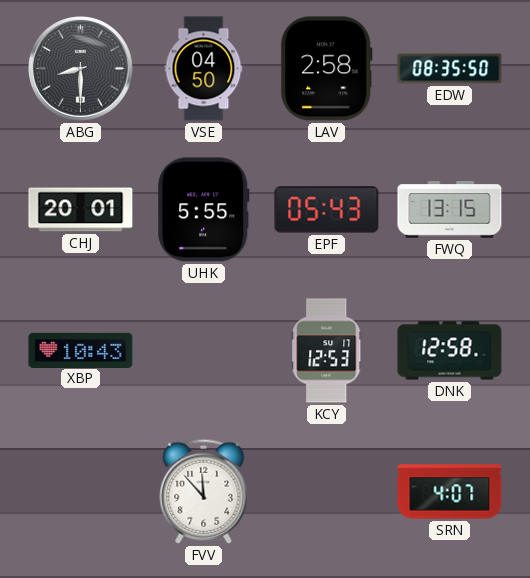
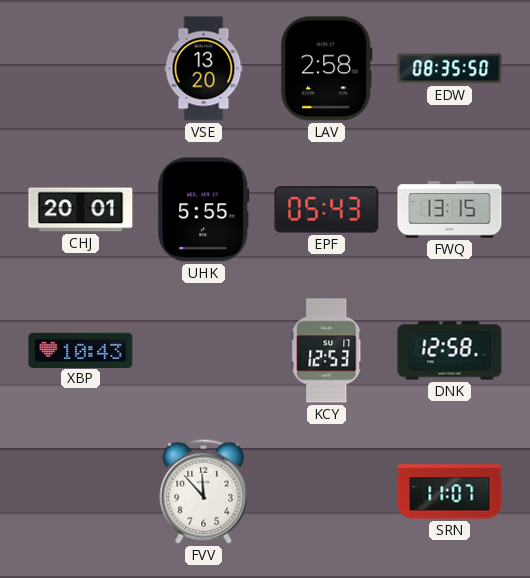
ABG: 8:30 -> none (81, 69)
VSE: 04:50 -> 13:20 (204, 69)
SRN: 4:07 -> 11:07 (450, 492)
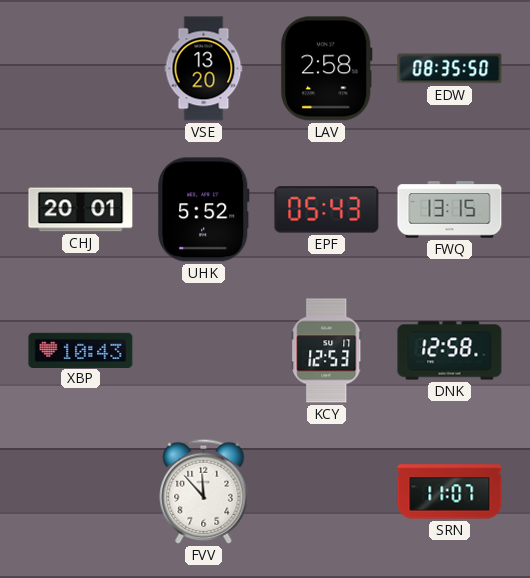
UHK: 5:55 -> 5:52 (204, 210)
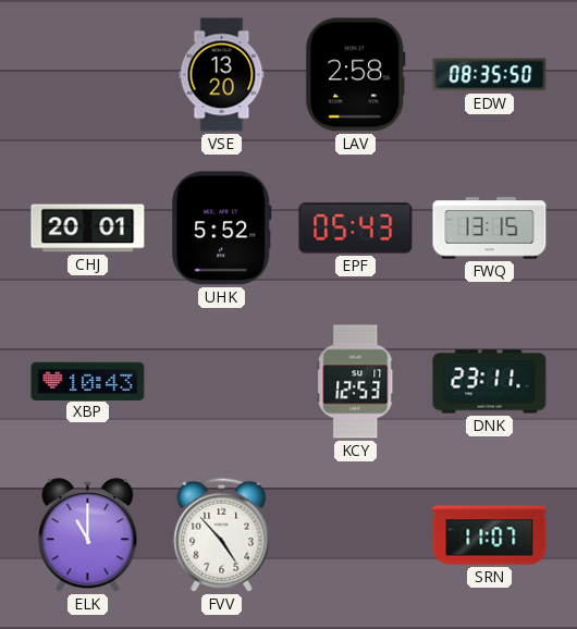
DNK: 12:58 -> 23:11 (490, 382)
ELK: none -> 11:00 (88, 535)
FVV: 11:53 -> 4:53 (222, 534)
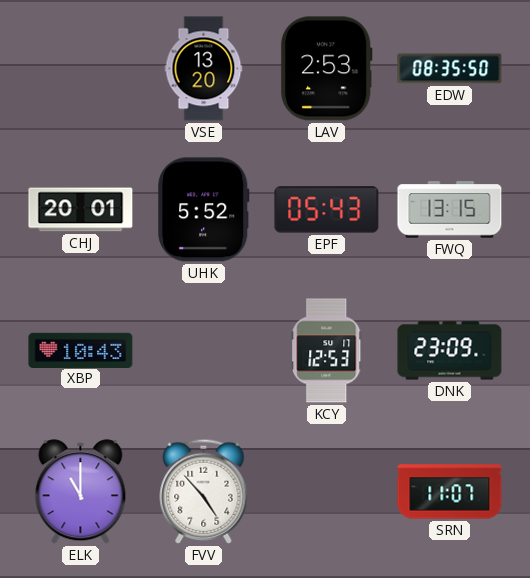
LAV: 2:58 -> 2:53 (326, 69)
DNK: 23:11 -> 23:09 (450, 351)
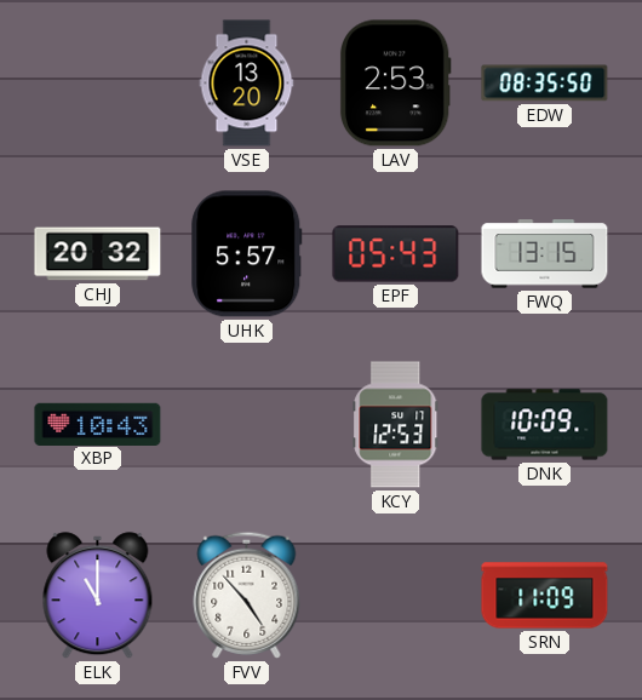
CHJ: 20:01 -> 20:32 (98, 254)
UHK: 5:52 -> 5:57 (247, 254)
DNK: 23:09 -> 10:09 (545, 425)
SRN: 11:07 -> 11:09 (545, 596)
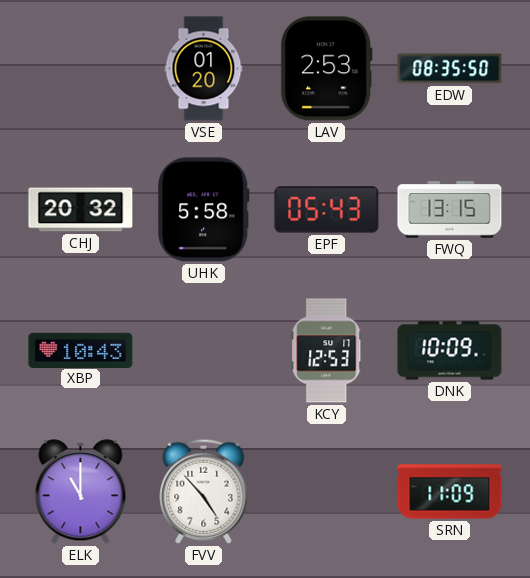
VSE: 13:20 -> 01:20 (204, 69)
UHK: 5:57 -> 5:58 (204, 210)
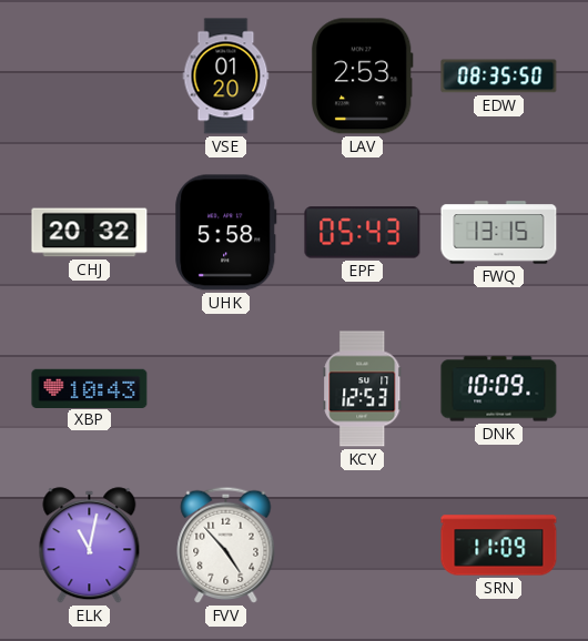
ELK: 11:00 -> 11:02 (90, 546)
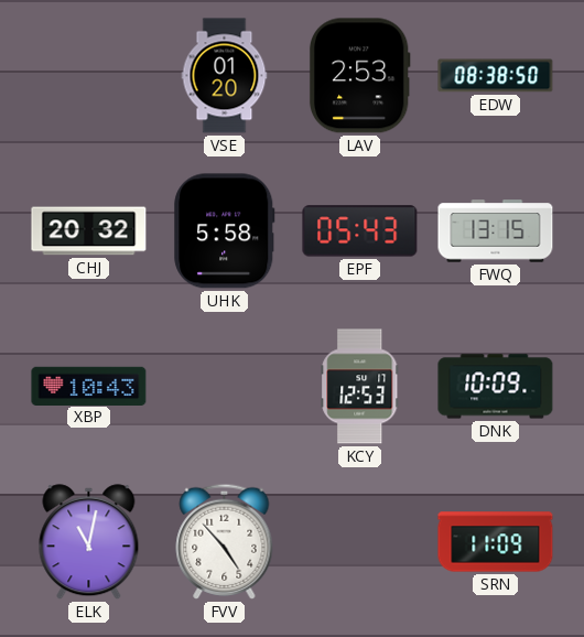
EDW: 08:35 -> 08:38 (496, 76)
